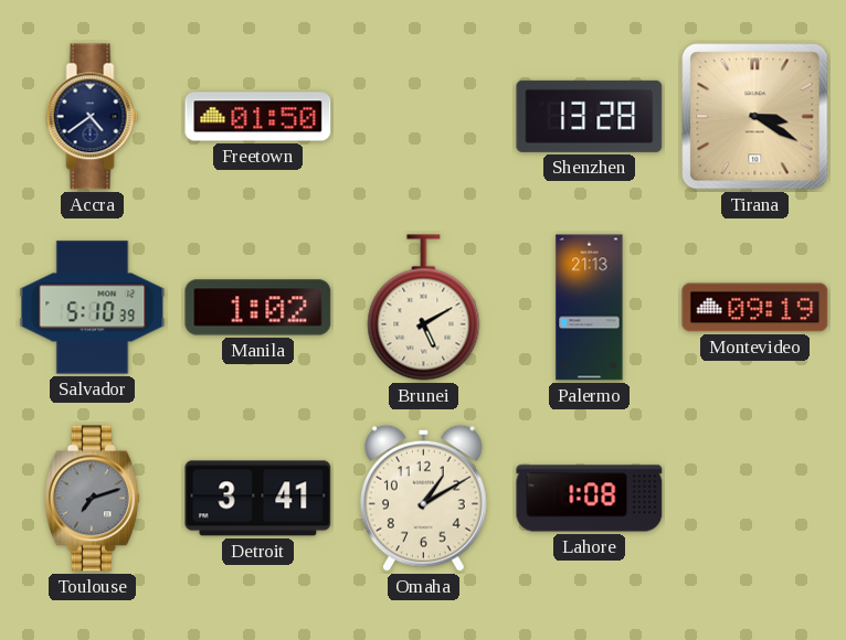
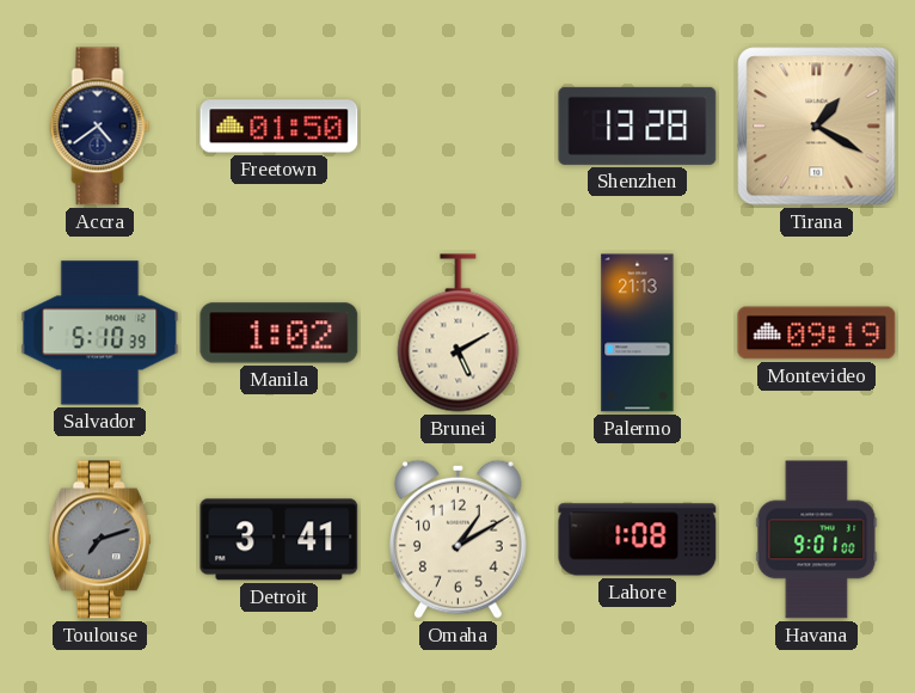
Tirana: 3:20 -> 1:20 (817, 127)
Havana: none -> 9:01 (817, 540)
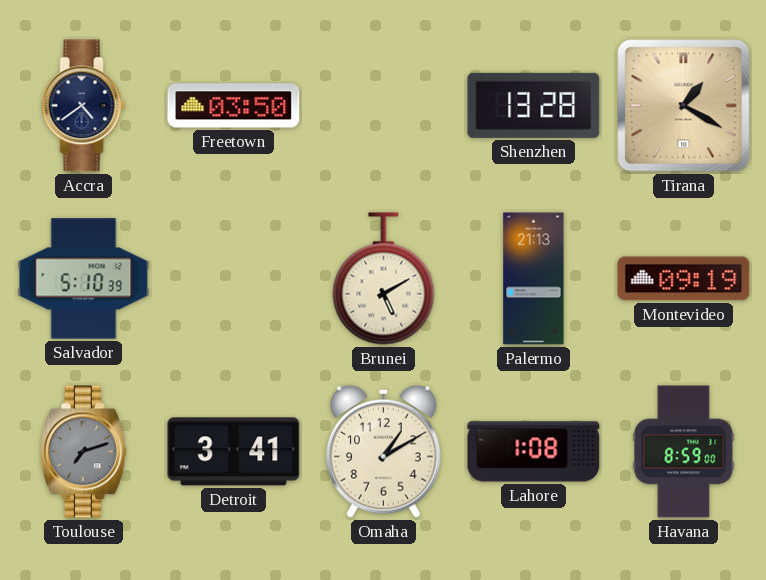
Freetown: 01:50 -> 03:50 (234, 106)
Manila: 1:02 -> none (280, 333)
Havana: 9:01 -> 8:59 (684, 452)
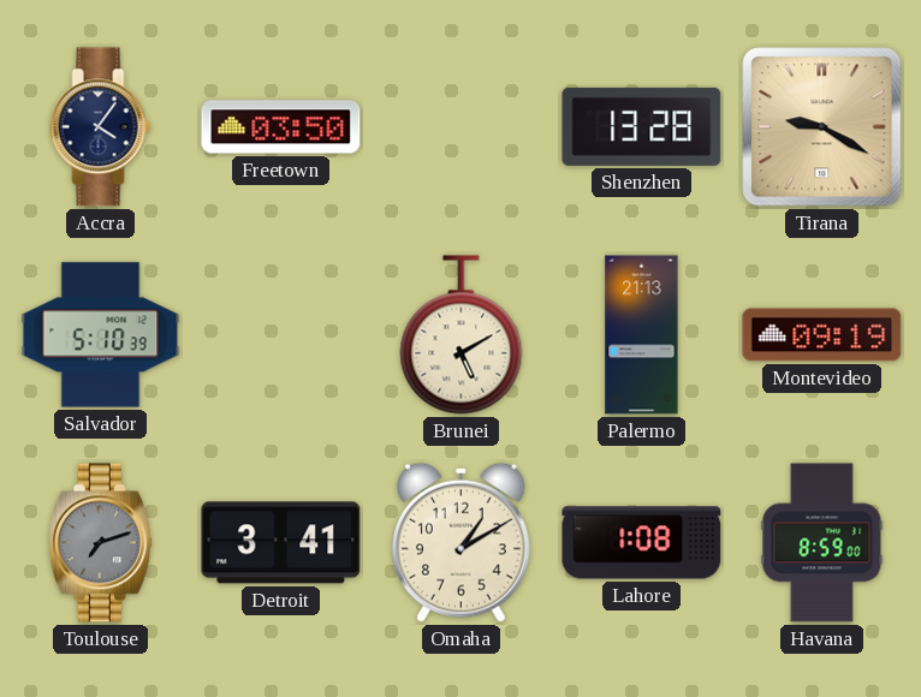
Accra: 4:39 -> 4:06 (101, 127)
Tirana: 1:20 -> 9:20 (822, 127)
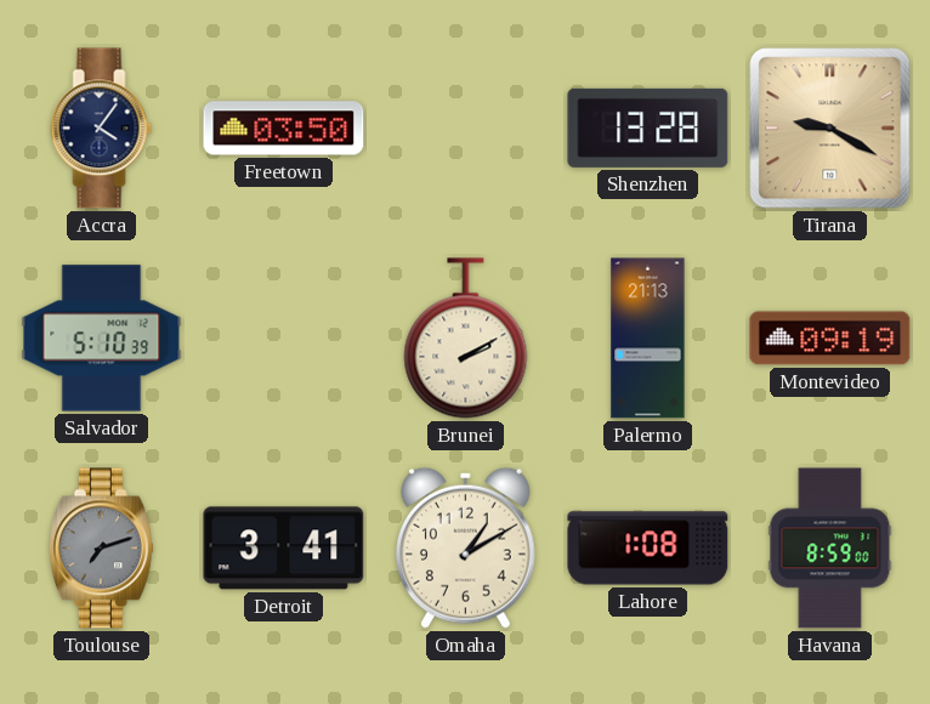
Brunei: 5:10 -> 2:10 (466, 339)
